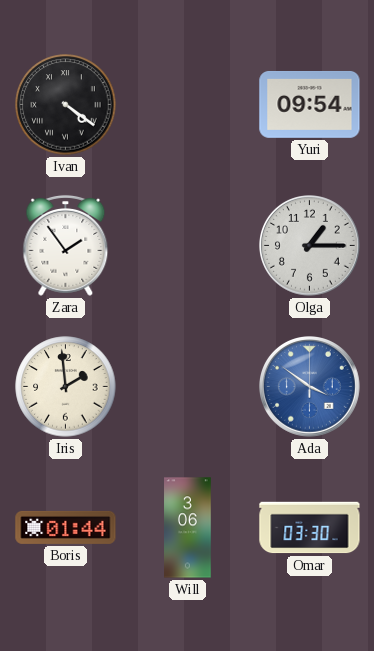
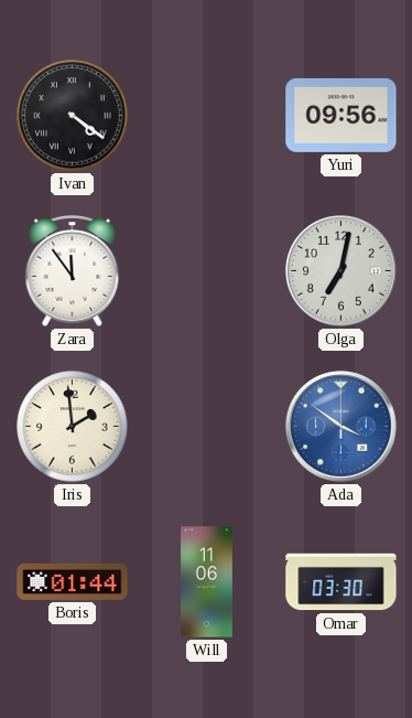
Yuri: 09:54 -> 09:56 (341, 115)
Zara: 1:54 -> 11:54 (73, 271)
Olga: 1:15 -> 7:02 (341, 271)
Will: 3:06 -> 11:06 (207, 582)
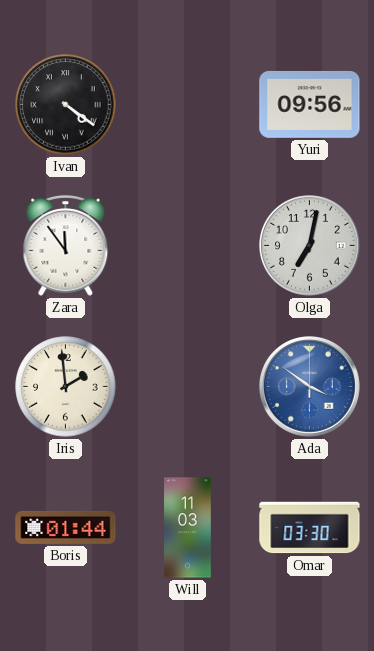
Will: 11:06 -> 11:03 (188, 528)
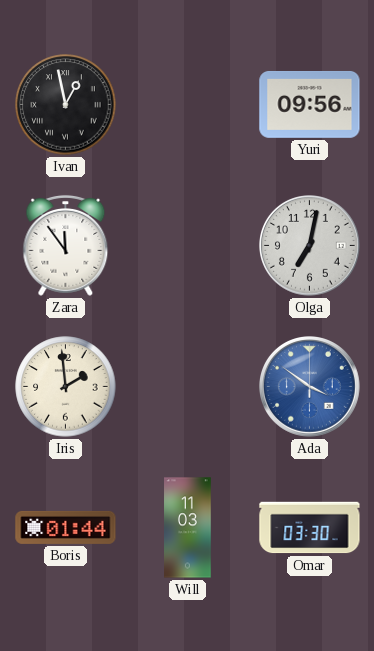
Ivan: 4:21 -> 12:58 (66, 105)
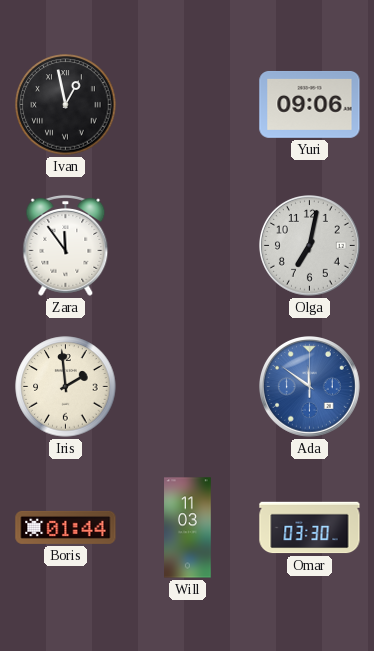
Yuri: 09:56 -> 09:06 (310, 104)
Ada: 3:51 -> 11:51 (310, 387)
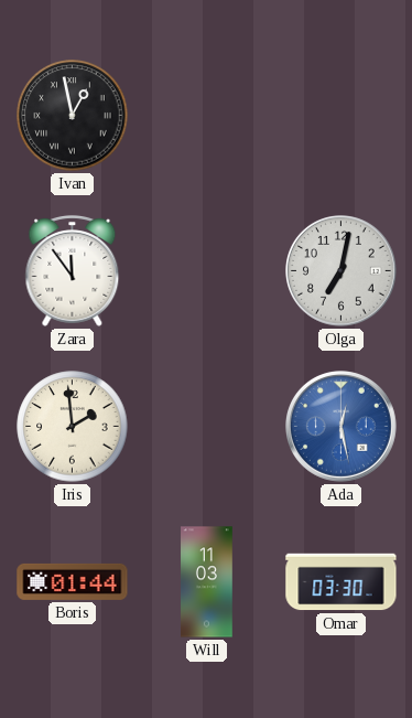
Yuri: 09:06 -> none (310, 104)
Ada: 11:51 -> 12:28 (341, 427)
